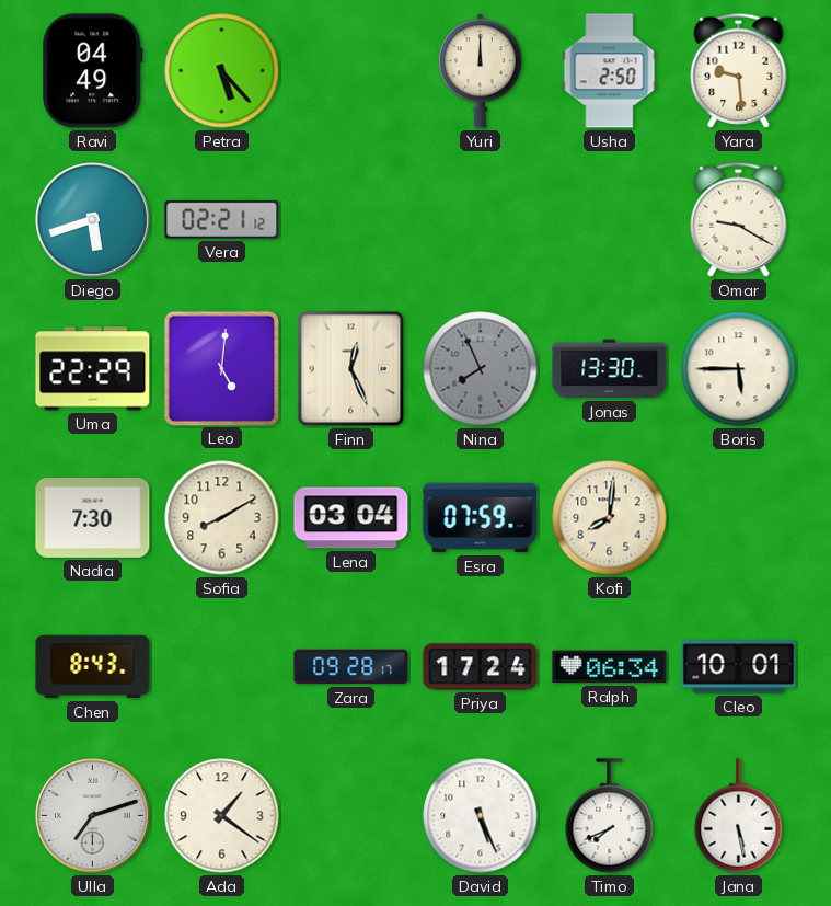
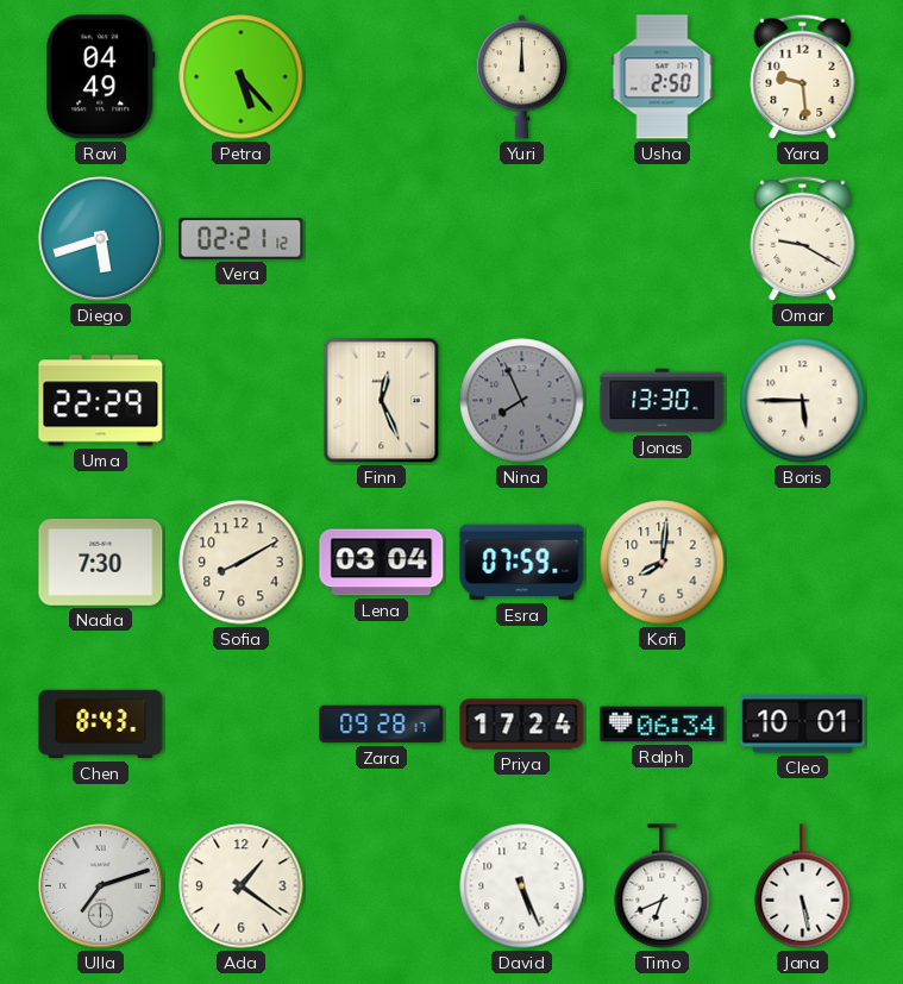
Leo: 5:01 -> none (221, 368)
Timo: 7:41 -> 6:41 (663, 886)
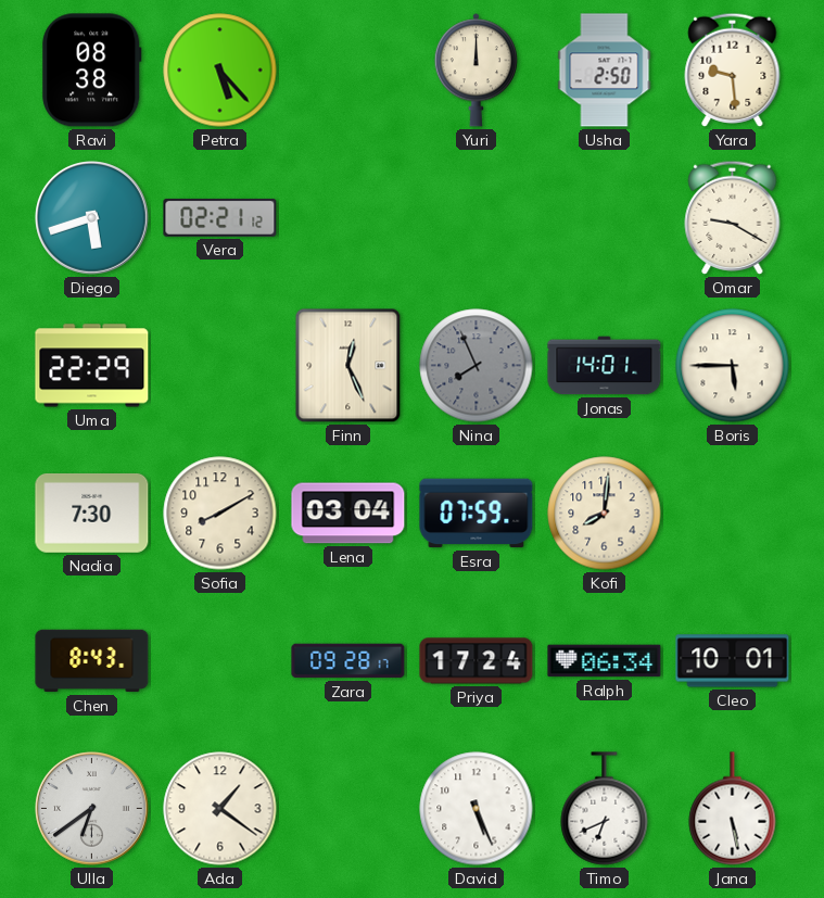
Ravi: 04:49 -> 08:38 (92, 71)
Jonas: 13:30 -> 14:01 (605, 366)
Ulla: 7:12 -> 6:39 (92, 809)
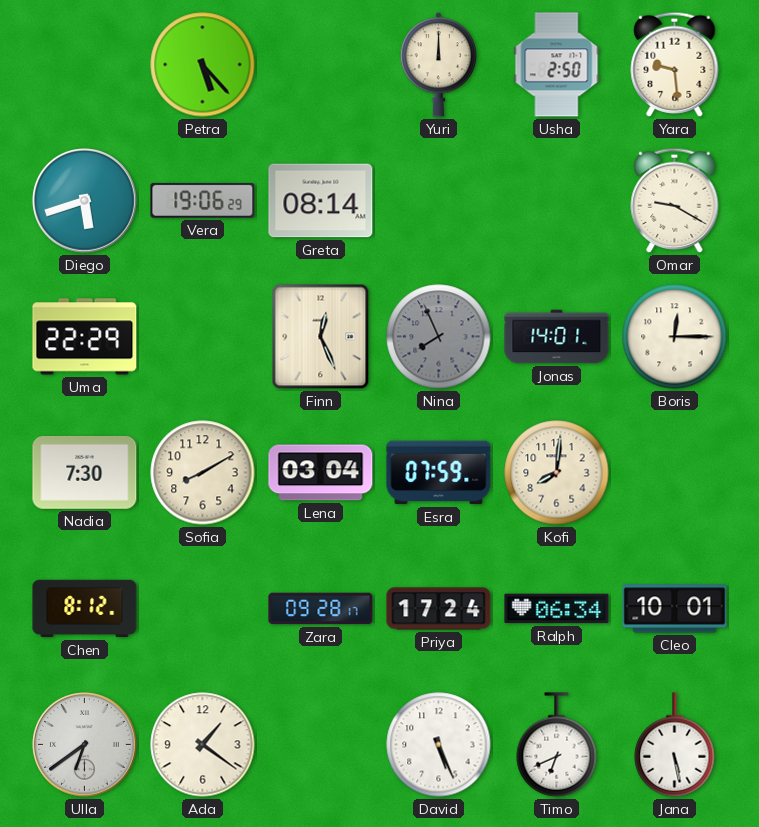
Ravi: 08:38 -> none (92, 71)
Vera: 02:21 -> 19:06 (203, 200)
Greta: none -> 08:14 (321, 201)
Boris: 5:45 -> 12:15 (675, 337)
Chen: 8:43 -> 8:12 (85, 609)
